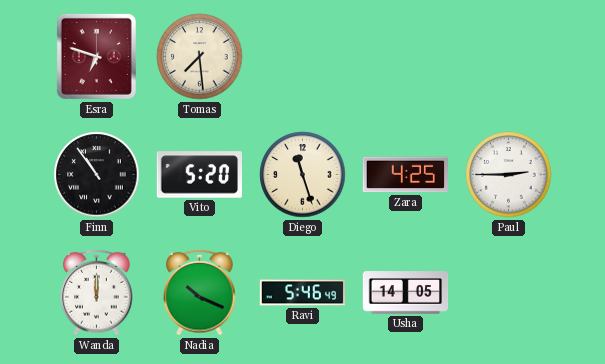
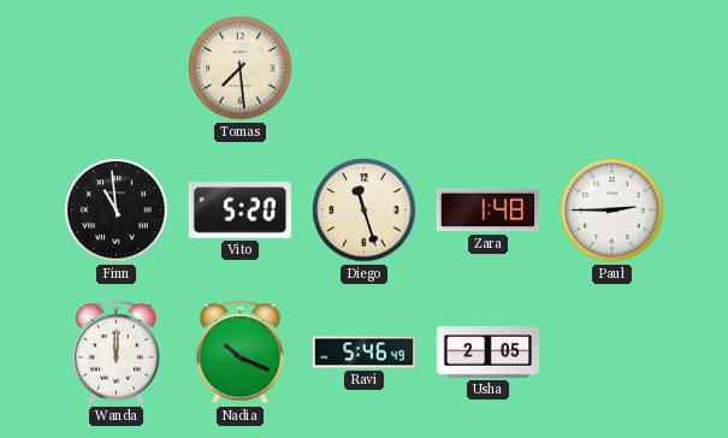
Esra: 6:48 -> none (96, 56)
Finn: 10:54 -> 10:59 (117, 211)
Zara: 4:25 -> 1:48 (487, 211)
Usha: 14:05 -> 2:05 (489, 353)
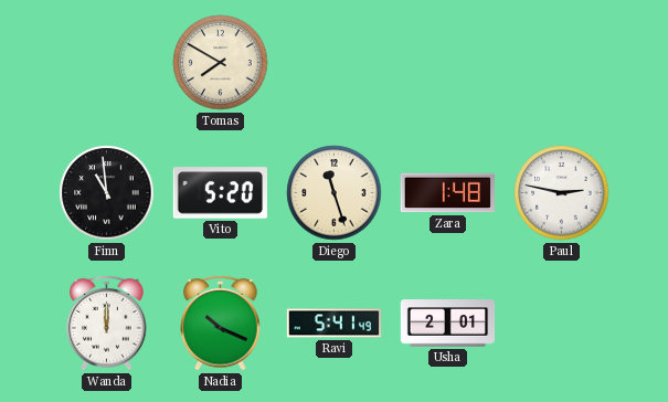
Tomas: 7:29 -> 7:50 (221, 63)
Paul: 2:45 -> 2:47 (562, 193)
Ravi: 5:46 -> 5:41 (335, 324)
Usha: 2:05 -> 2:01 (448, 324)
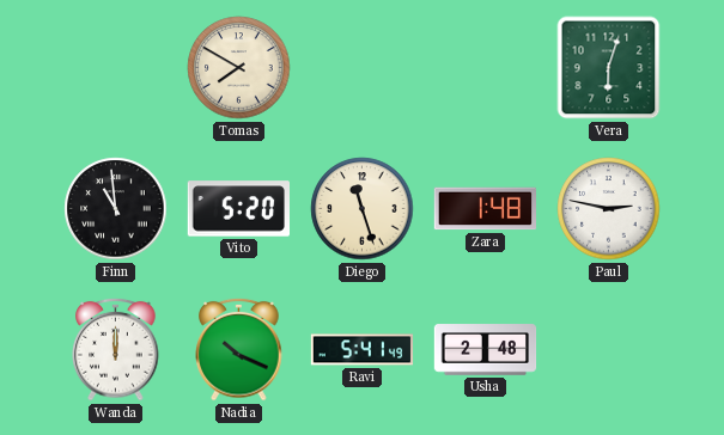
Vera: none -> 6:03 (609, 68)
Usha: 2:01 -> 2:48 (486, 350)
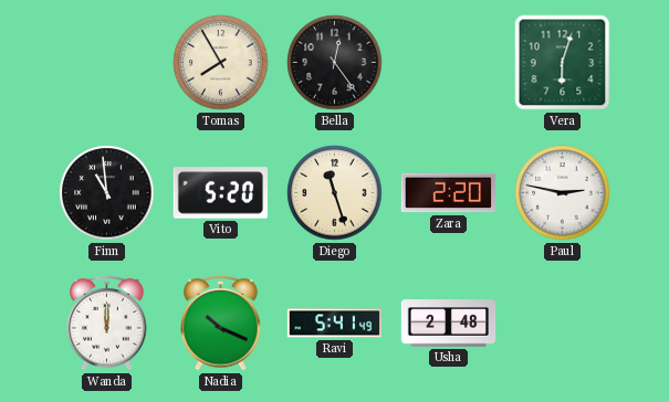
Tomas: 7:50 -> 7:55 (221, 63)
Bella: none -> 12:24 (335, 63)
Zara: 1:48 -> 2:20 (448, 193)
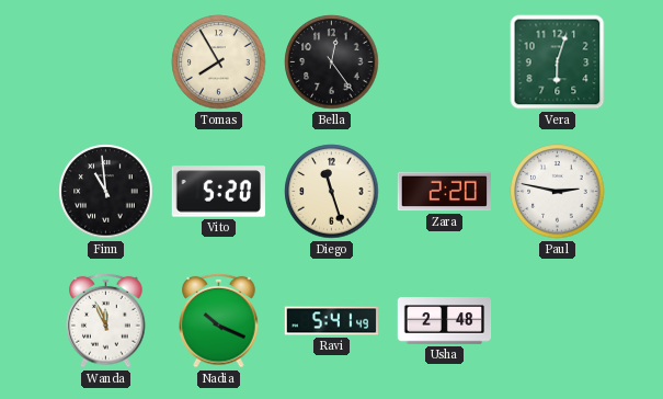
Wanda: 12:00 -> 11:56 (106, 320)
